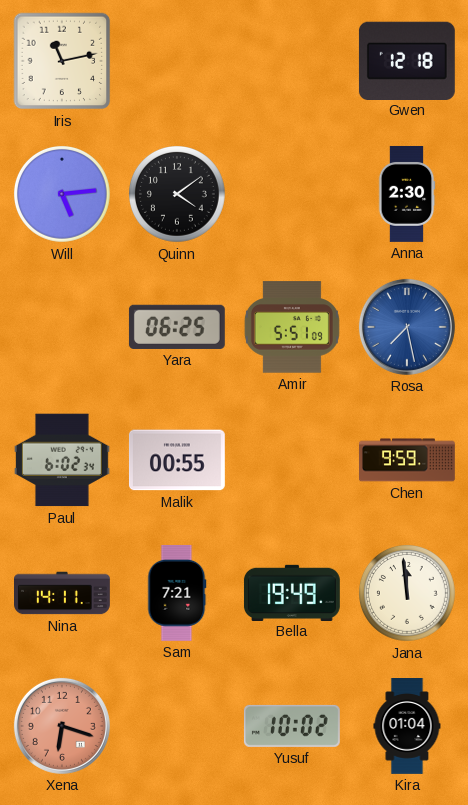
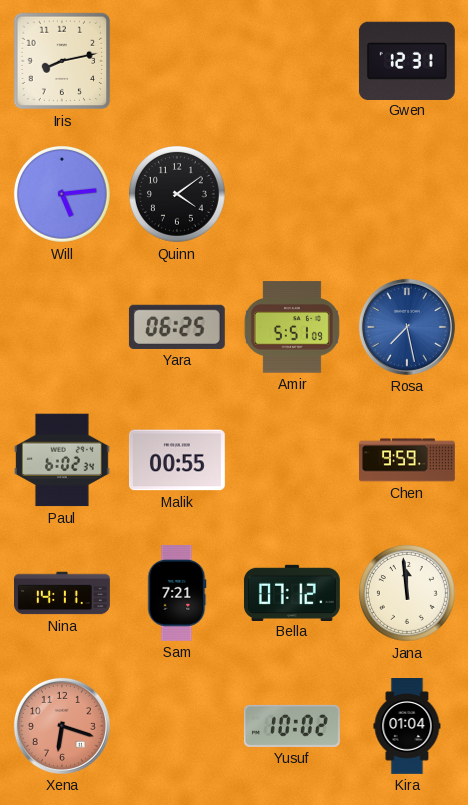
Iris: 11:13 -> 8:13 (62, 61)
Gwen: 12:18 -> 12:31 (407, 60)
Anna: 2:30 -> none (407, 194)
Bella: 19:49 -> 07:12 (292, 592)
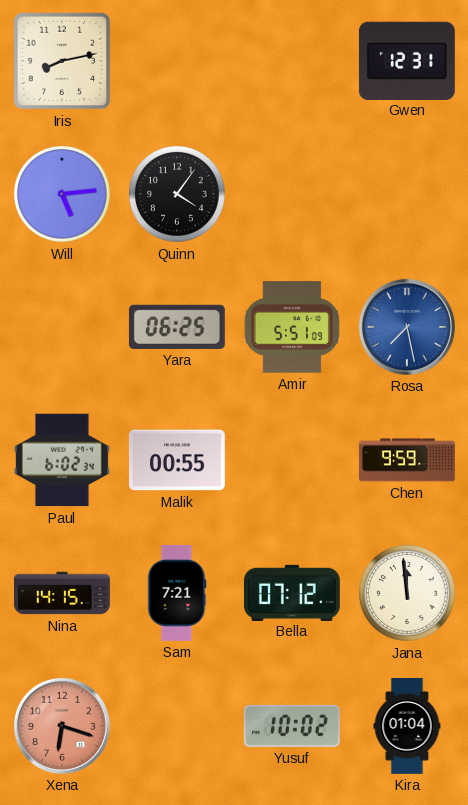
Quinn: 4:09 -> 4:06 (178, 195)
Nina: 14:11 -> 14:15 (63, 593)
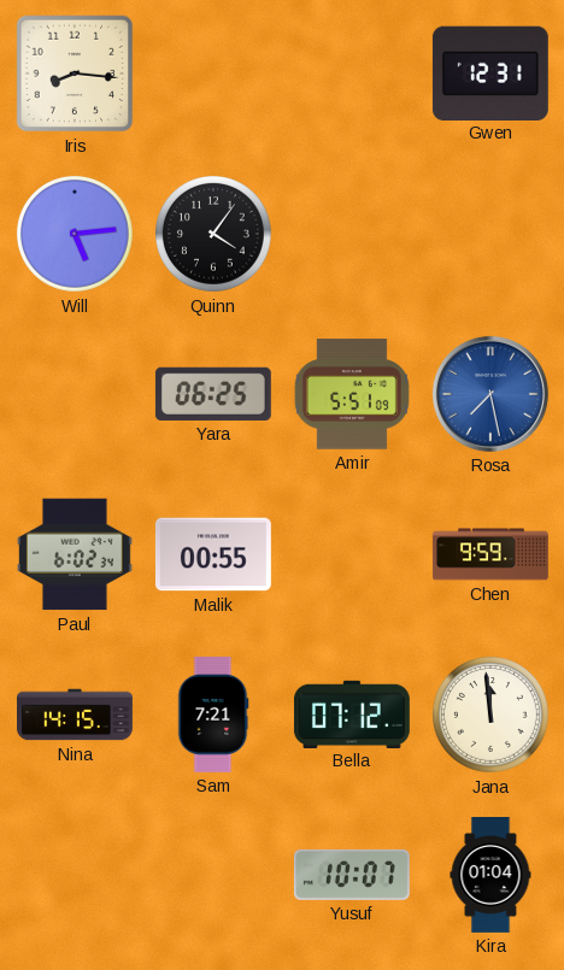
Iris: 8:13 -> 8:16 (75, 74)
Xena: 6:18 -> none (62, 726)
Yusuf: 10:02 -> 10:07 (352, 875)
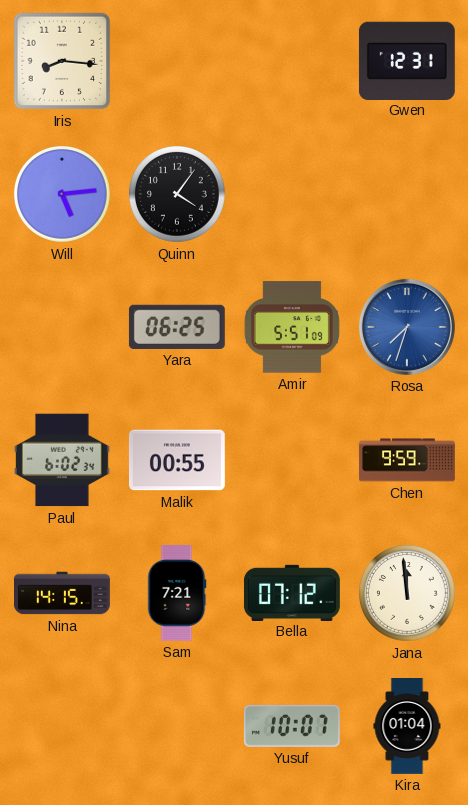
Rosa: 7:28 -> 7:33 (407, 327)
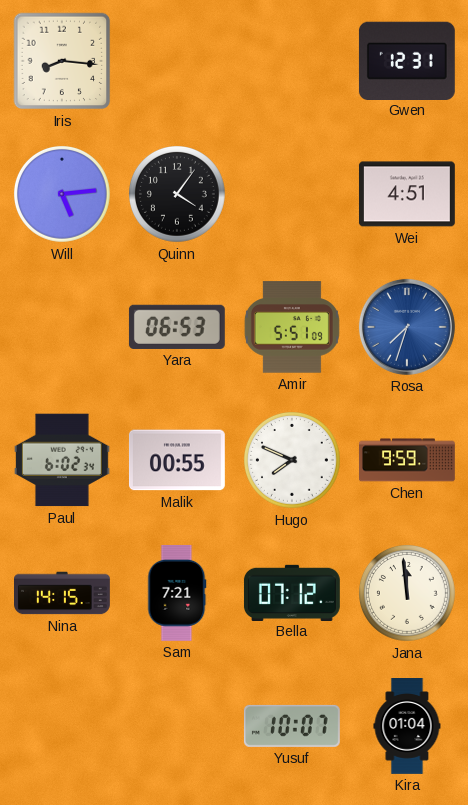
Wei: none -> 4:51 (407, 194)
Yara: 06:25 -> 06:53 (177, 327)
Hugo: none -> 7:49 (293, 461)
